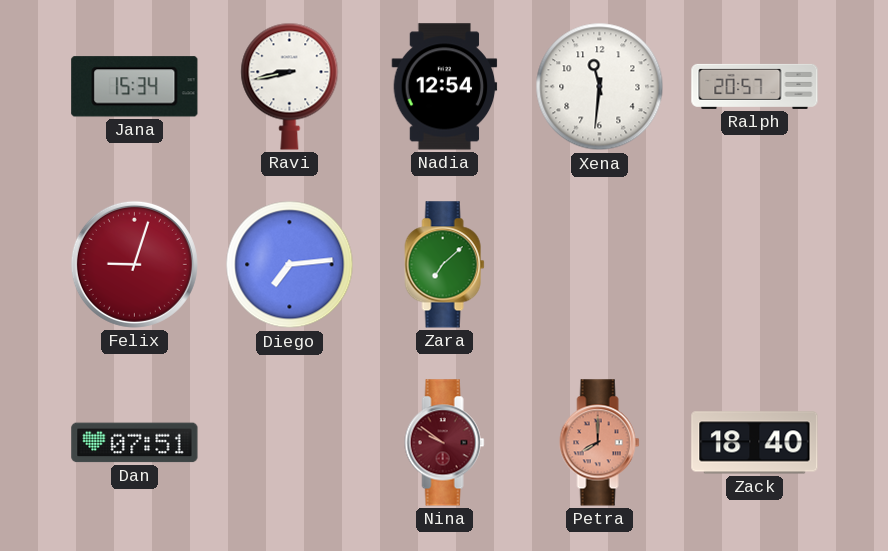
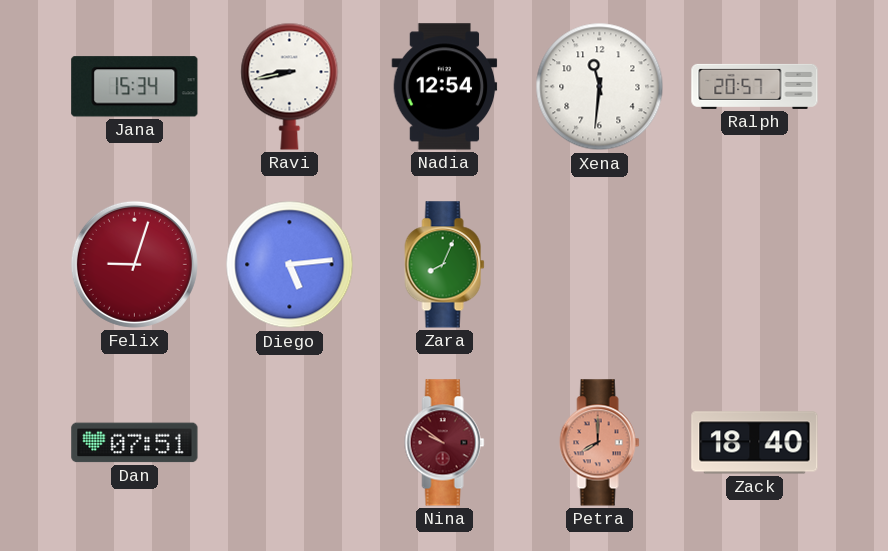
Diego: 7:14 -> 5:14 (290, 265)
Zara: 7:08 -> 8:04 (445, 265)
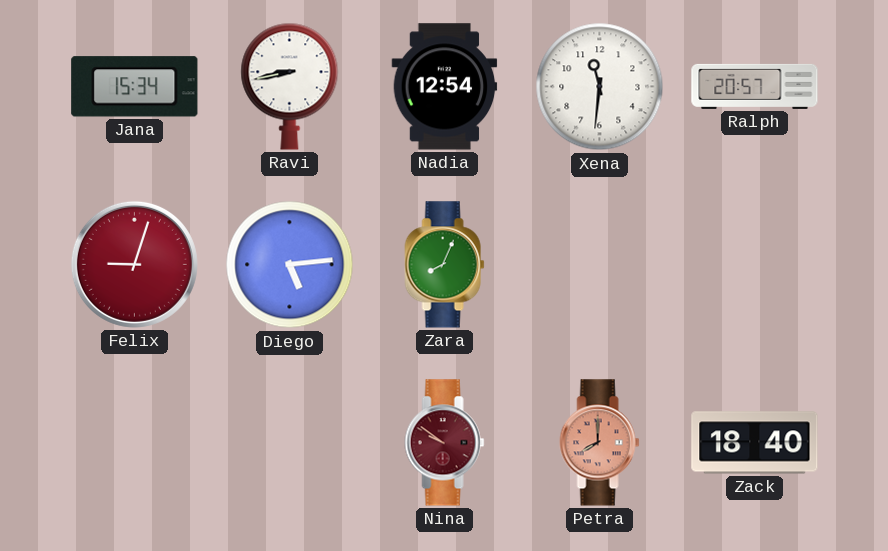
Dan: 07:51 -> none (135, 443)
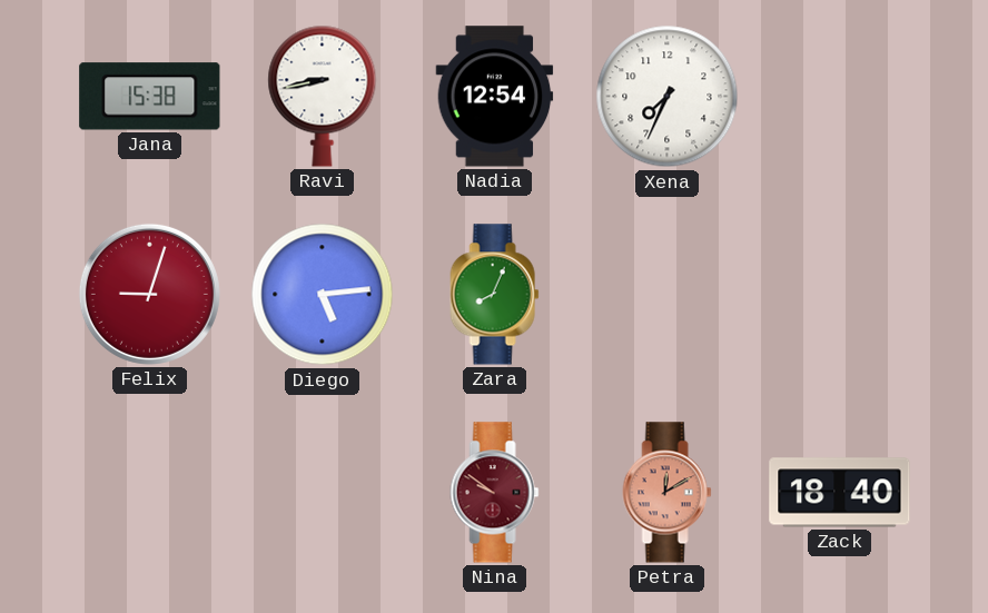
Jana: 15:34 -> 15:38 (150, 97)
Xena: 11:31 -> 7:34 (668, 97)
Ralph: 20:57 -> none (755, 86)
Petra: 8:00 -> 12:10 (668, 493)
